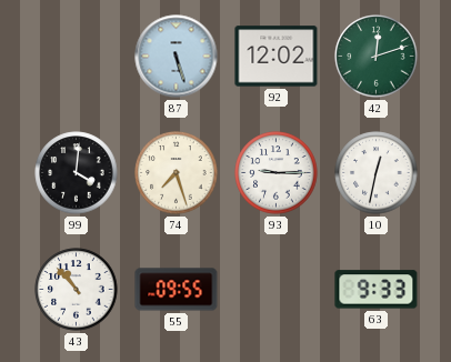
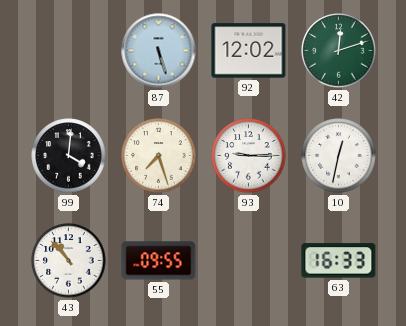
63: 9:33 -> 16:33 (339, 261)
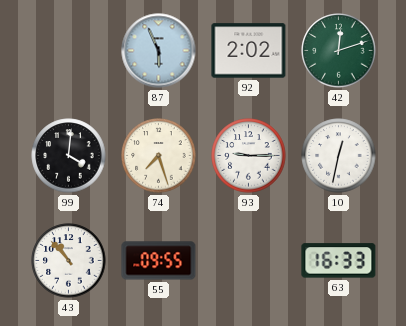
87: 5:27 -> 5:56 (159, 51)
92: 12:02 -> 2:02 (249, 51)
